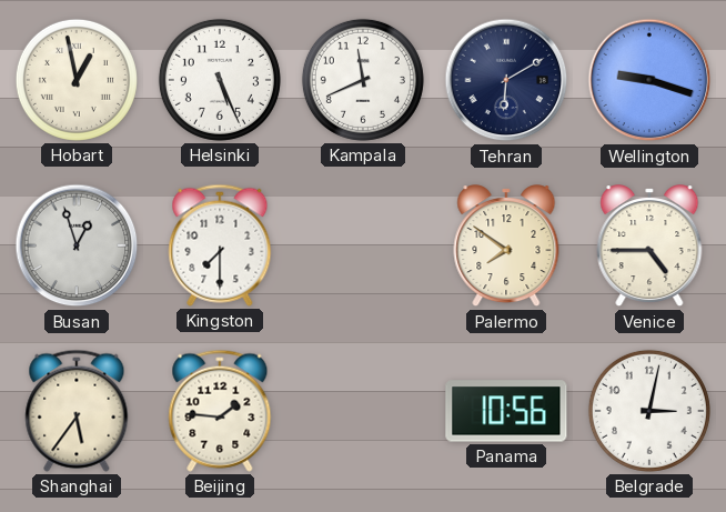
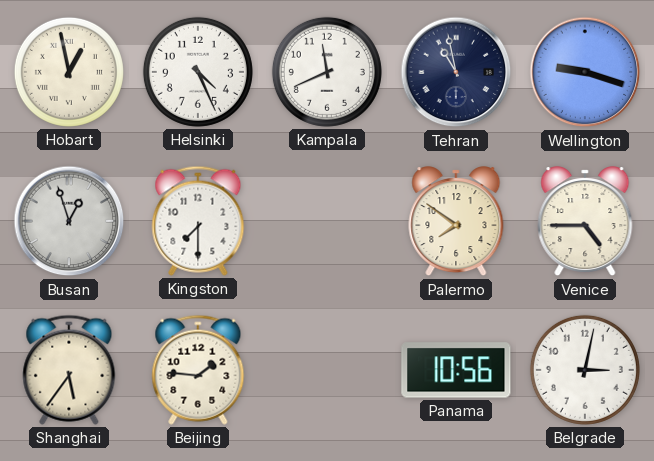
Helsinki: 5:26 -> 4:26 (198, 72)
Tehran: 6:10 -> 10:58 (456, 72)
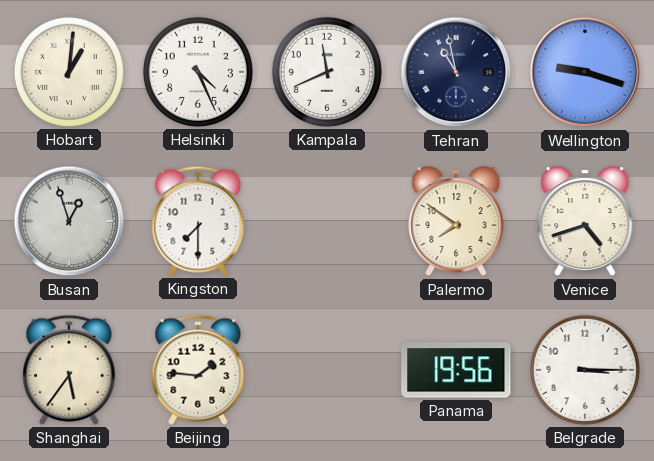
Hobart: 12:58 -> 1:01 (69, 72)
Venice: 4:45 -> 4:42 (585, 222)
Panama: 10:56 -> 19:56 (456, 370)
Belgrade: 3:02 -> 3:15 (585, 370)
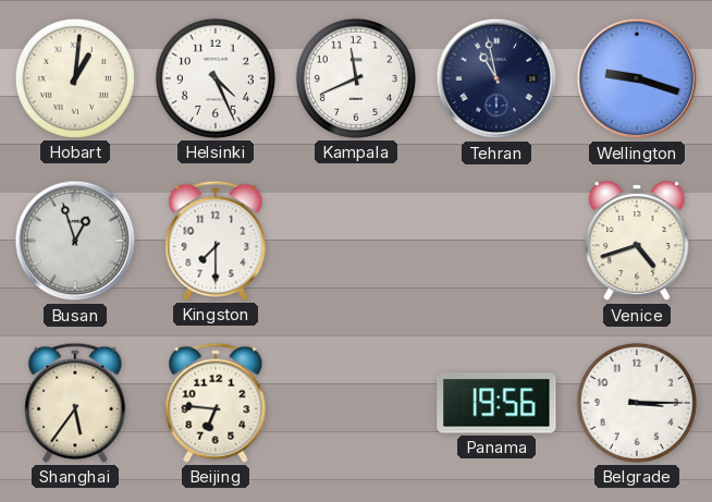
Palermo: 7:51 -> none (456, 222)
Beijing: 1:46 -> 6:46 (216, 403)
